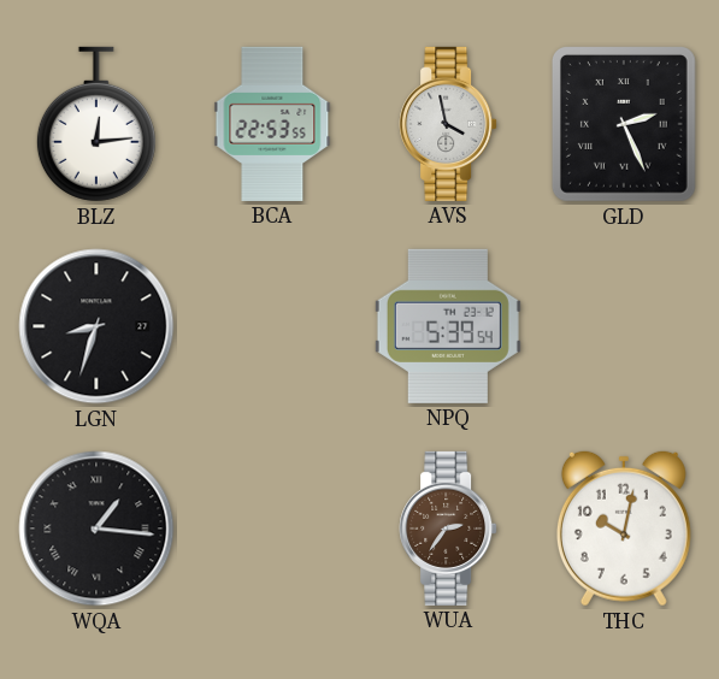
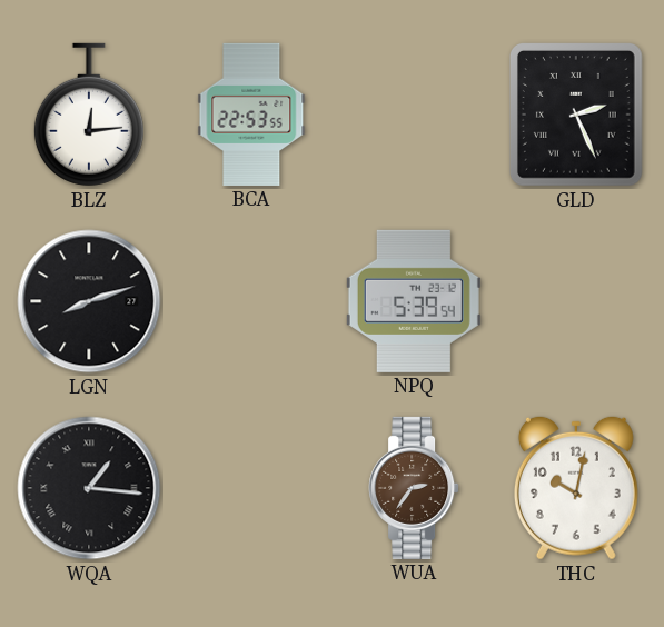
AVS: 3:58 -> none (448, 124)
LGN: 8:33 -> 8:12 (89, 301)
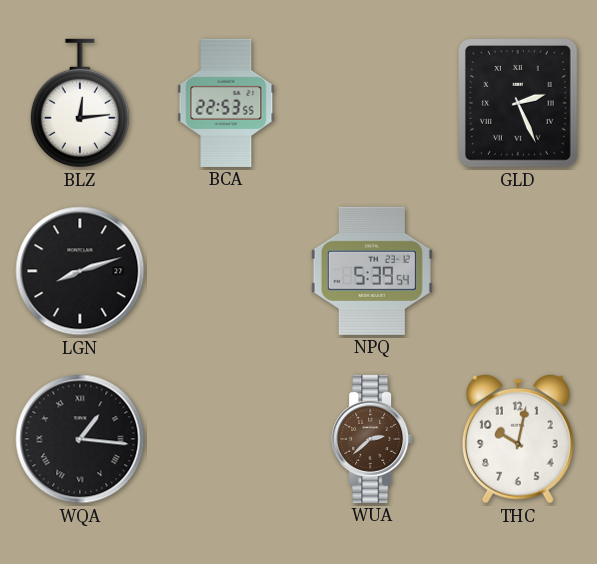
WUA: 2:36 -> 2:38 (372, 439)
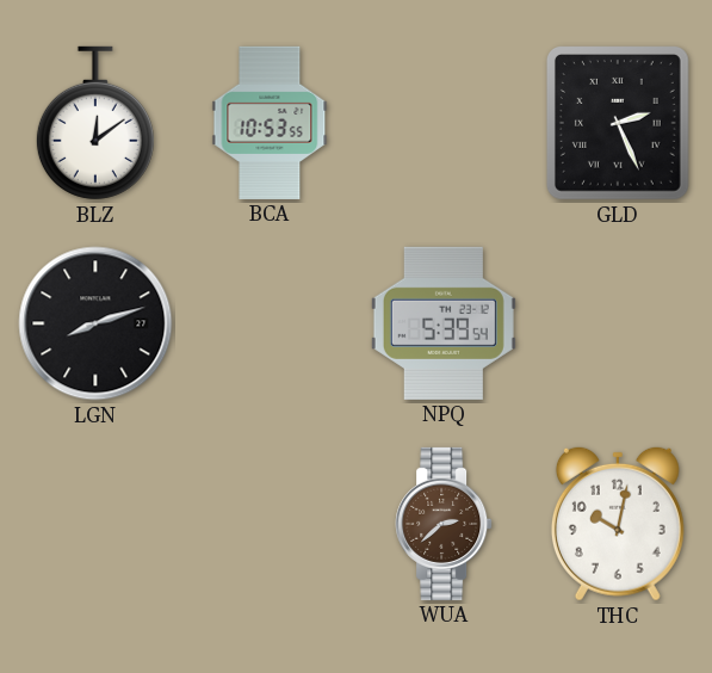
BLZ: 12:14 -> 12:09 (95, 123)
BCA: 22:53 -> 10:53 (270, 123)
WQA: 1:16 -> none (80, 439)
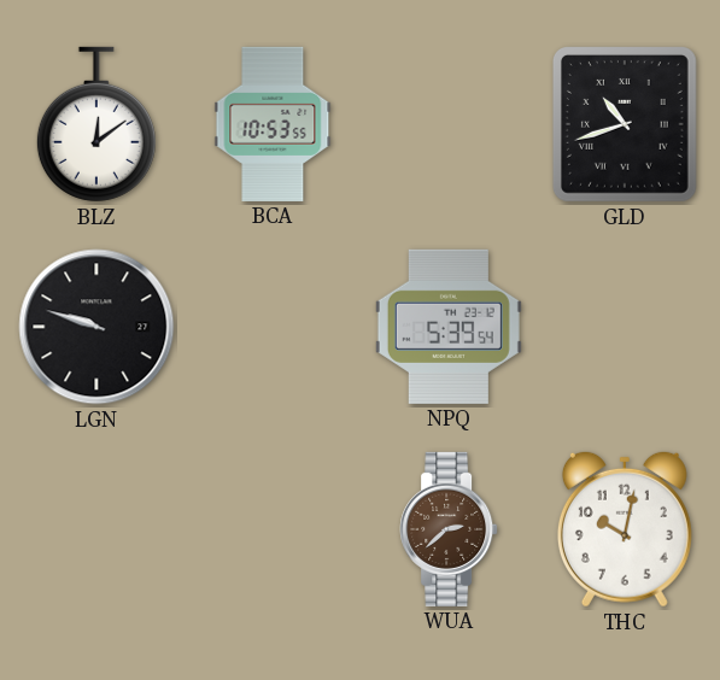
GLD: 2:26 -> 10:42 (625, 125)
LGN: 8:12 -> 9:48 (96, 327)
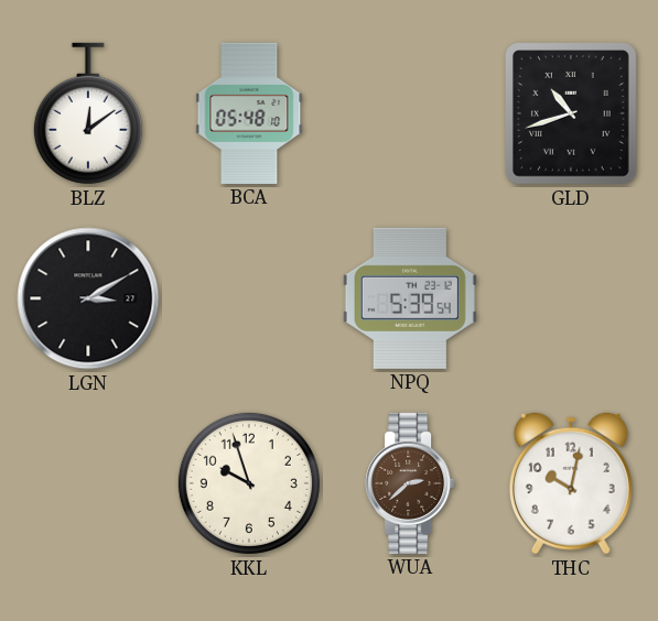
BCA: 10:53 -> 05:48 (249, 113)
LGN: 9:48 -> 3:10 (88, 298)
KKL: none -> 9:57 (249, 483)
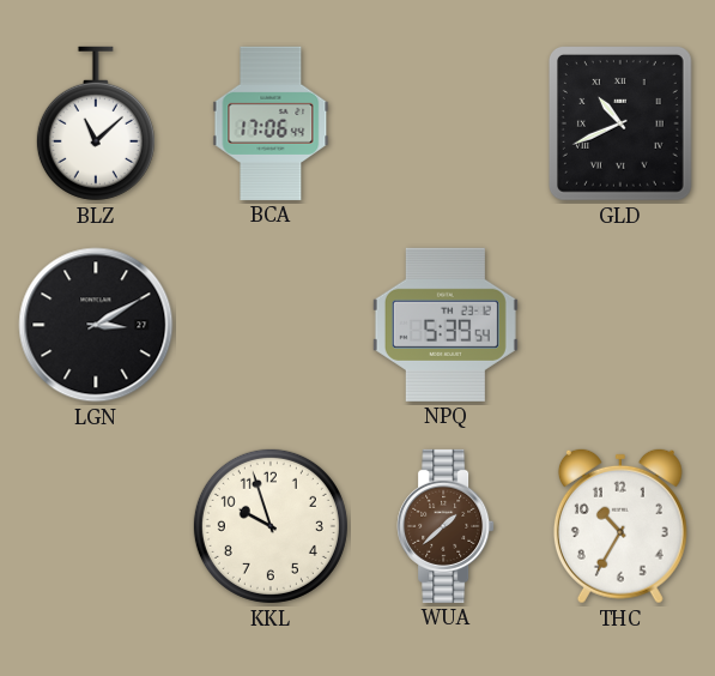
BLZ: 12:09 -> 11:08 (96, 123)
BCA: 05:48 -> 17:06 (271, 123)
GLD: 10:42 -> 10:41 (620, 125)
WUA: 2:38 -> 1:38 (446, 526)
THC: 10:02 -> 10:35 (620, 526)
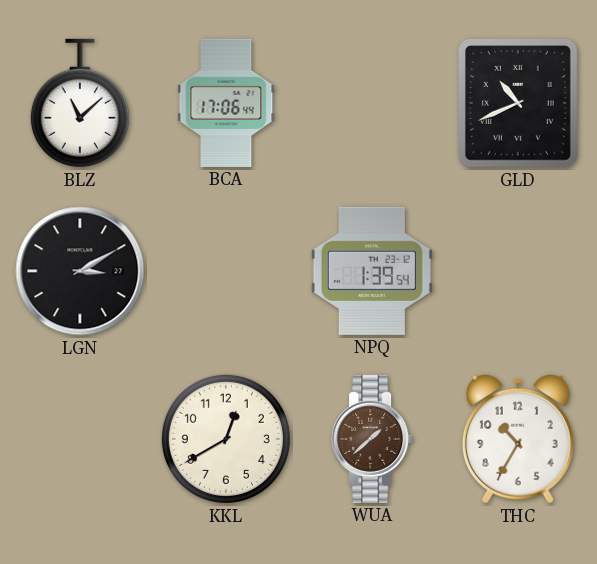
NPQ: 5:39 -> 1:39 (372, 271)
KKL: 9:57 -> 12:40 (226, 439)
